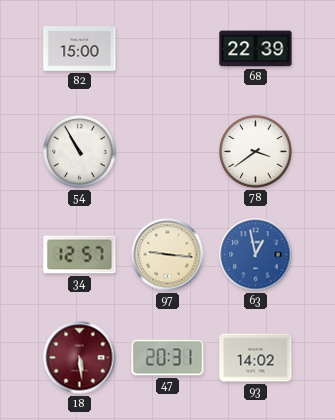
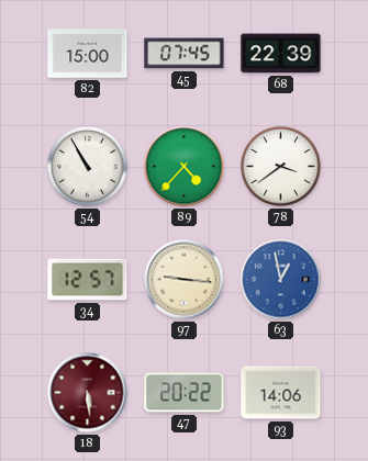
45: none -> 07:45 (185, 54)
89: none -> 4:37 (185, 167)
47: 20:31 -> 20:22 (185, 393)
93: 14:02 -> 14:06 (281, 393)
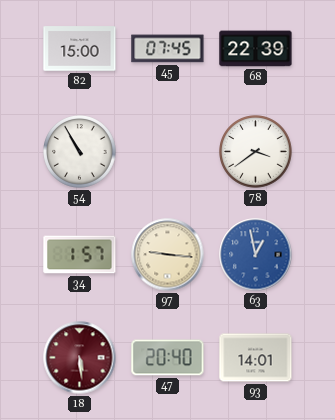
89: 4:37 -> none (185, 167)
34: 12:57 -> 1:57 (80, 255)
47: 20:22 -> 20:40 (168, 358)
93: 14:06 -> 14:01 (256, 358)
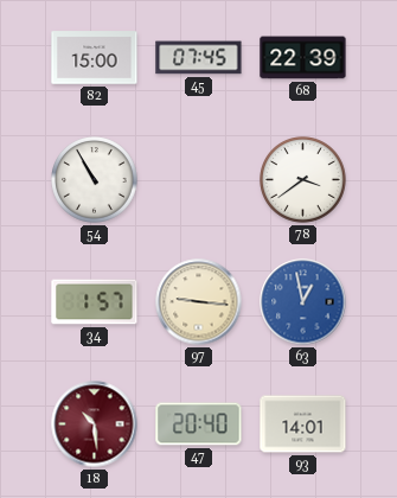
18: 5:29 -> 10:29 (95, 424)
